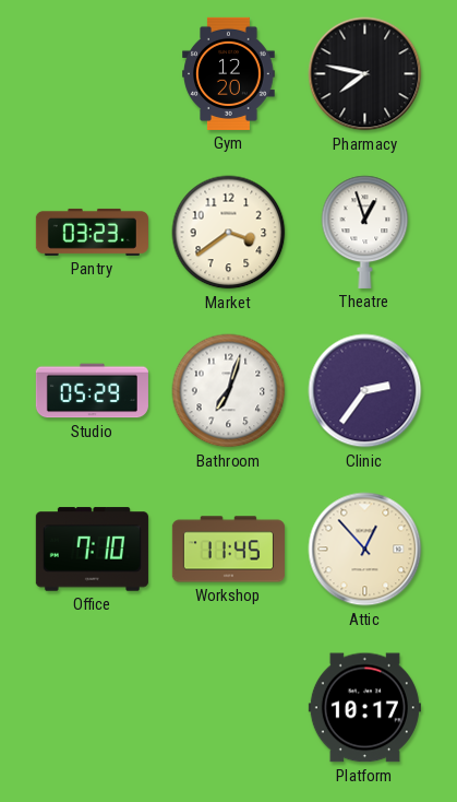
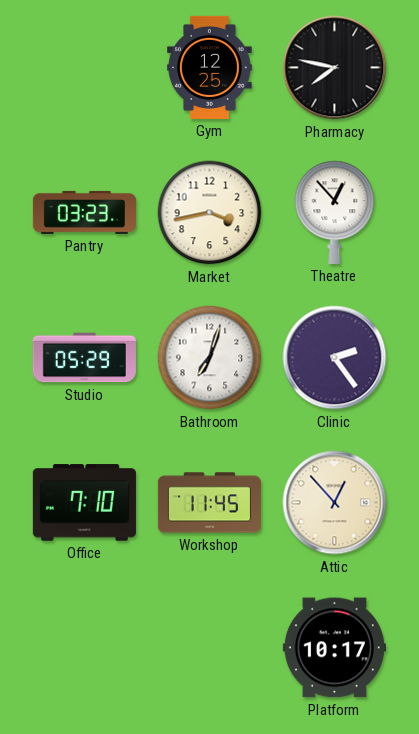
Gym: 12:20 -> 12:25 (210, 67)
Market: 3:39 -> 3:43 (210, 213)
Theatre: 12:57 -> 12:53 (335, 212)
Clinic: 2:36 -> 2:24 (335, 358)
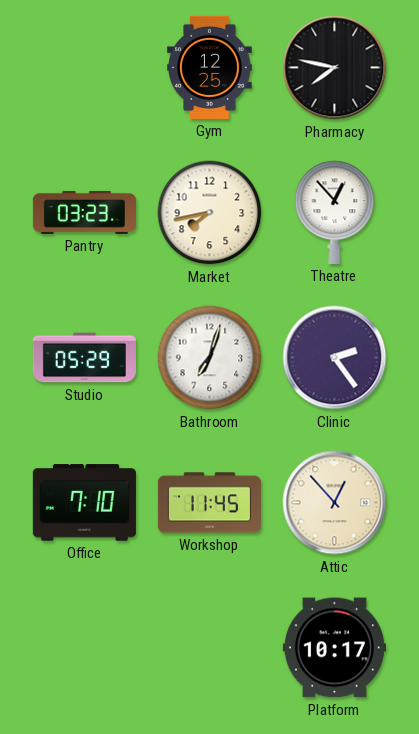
Market: 3:43 -> 7:43 (210, 213)
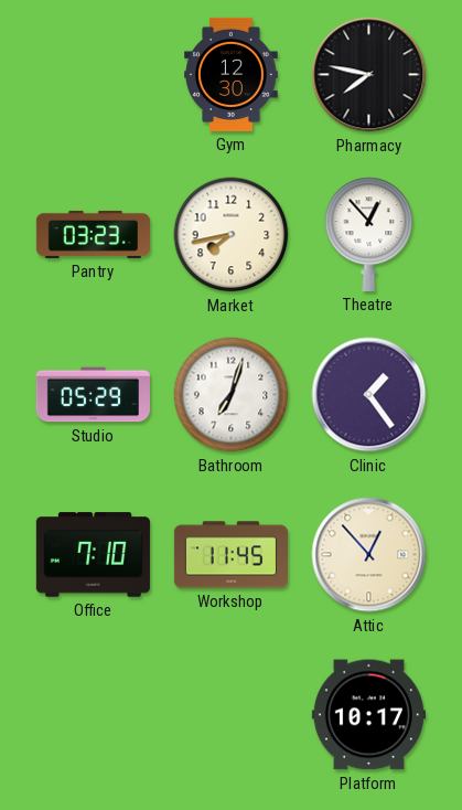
Gym: 12:25 -> 12:30 (232, 74)
Clinic: 2:24 -> 1:24 (369, 395)
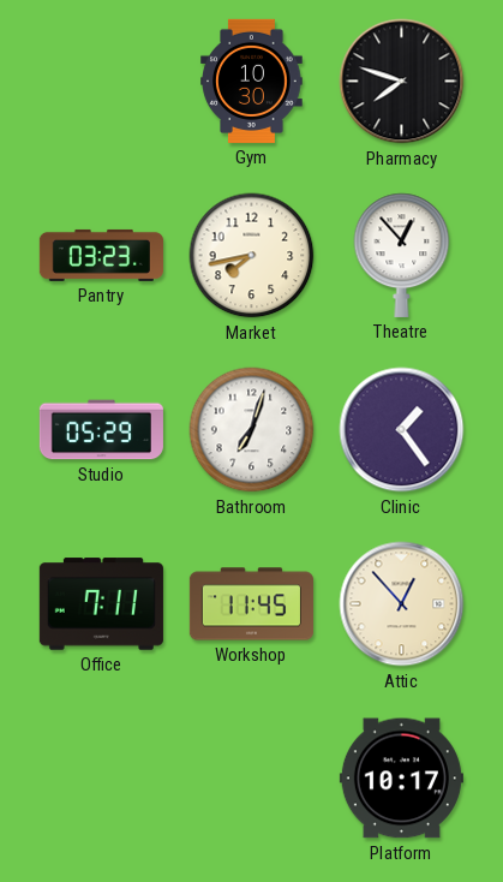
Gym: 12:30 -> 10:30 (252, 81)
Pharmacy: 7:47 -> 7:48 (402, 82)
Office: 7:10 -> 7:11 (101, 604)
